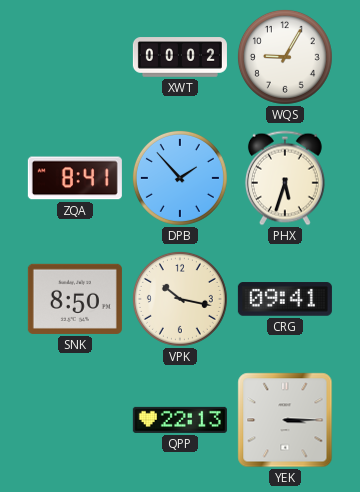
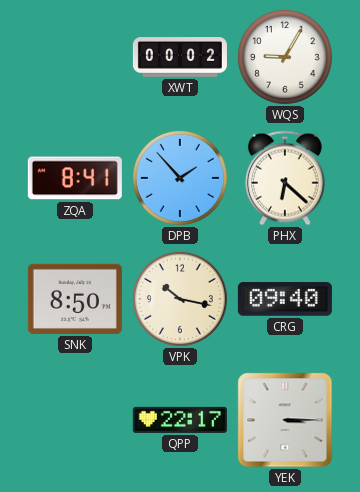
PHX: 5:33 -> 6:22 (285, 178)
CRG: 09:41 -> 09:40 (285, 299)
QPP: 22:13 -> 22:17 (180, 420)
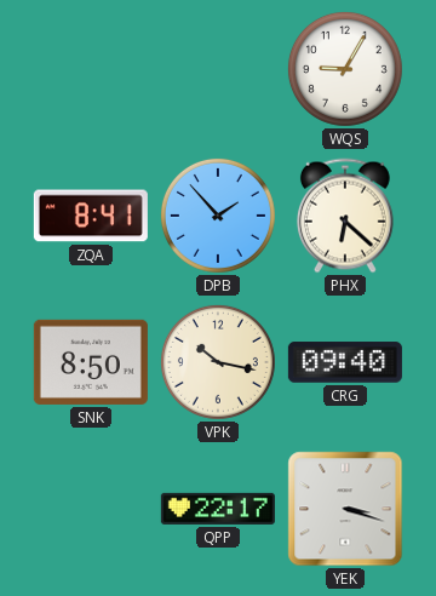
XWT: 00:02 -> none (180, 57)
YEK: 3:15 -> 3:18 (345, 509)
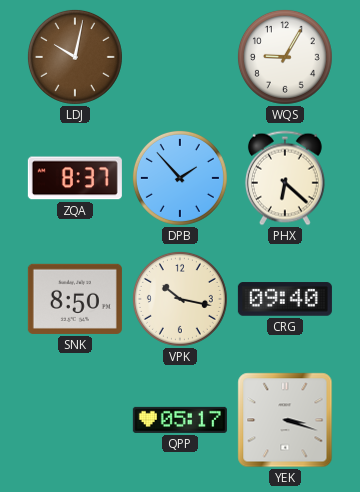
LDJ: none -> 10:02 (75, 57)
ZQA: 8:41 -> 8:37 (75, 178)
QPP: 22:17 -> 05:17 (180, 420)
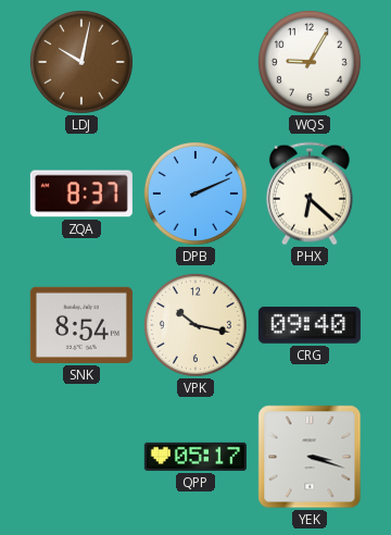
DPB: 1:53 -> 2:11 (195, 194)
SNK: 8:50 -> 8:54 (81, 325)
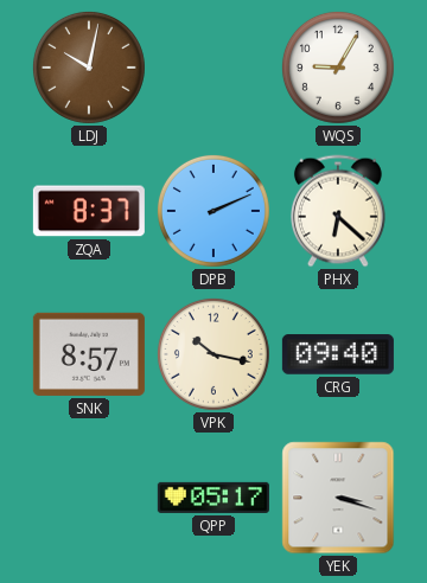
SNK: 8:54 -> 8:57 (89, 354)
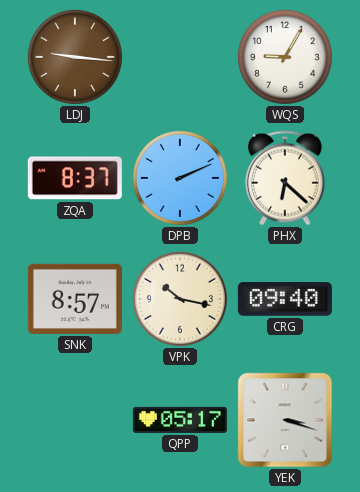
LDJ: 10:02 -> 9:16 (75, 57)
